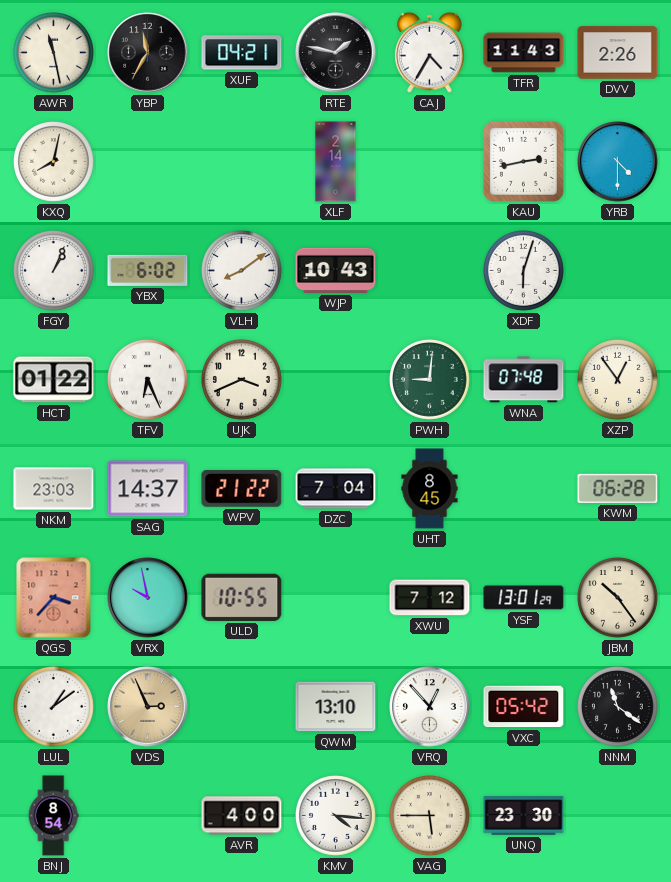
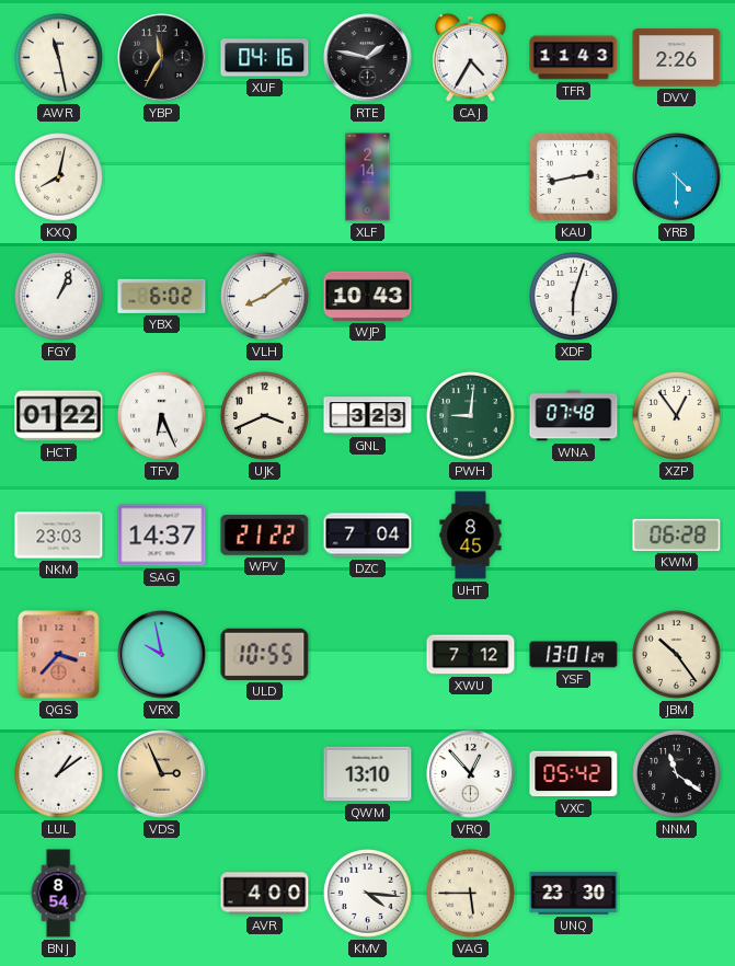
XUF: 04:21 -> 04:16 (265, 58)
GNL: none -> 3:23 (368, 416)
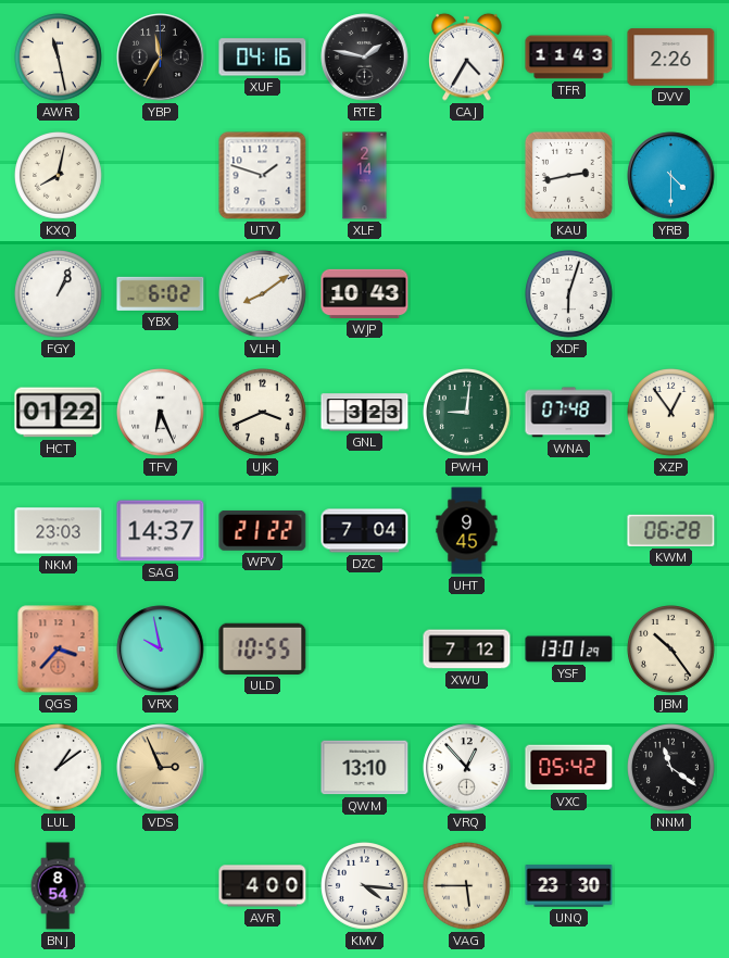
UTV: none -> 1:48 (263, 176)
UHT: 8:45 -> 9:45 (467, 531)
